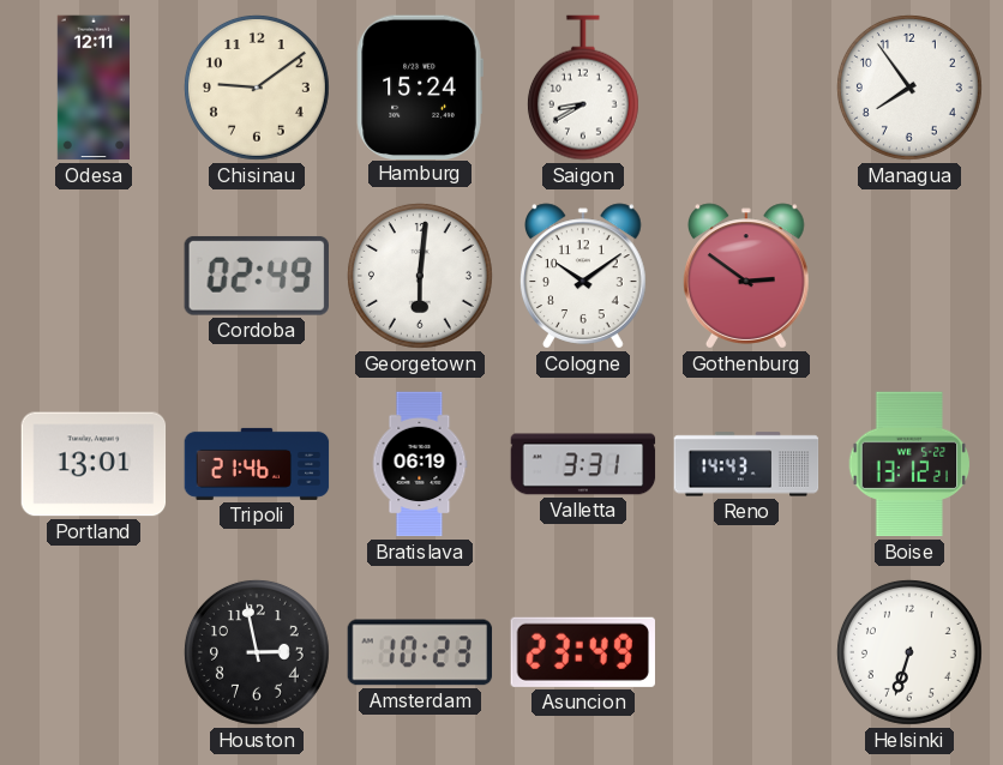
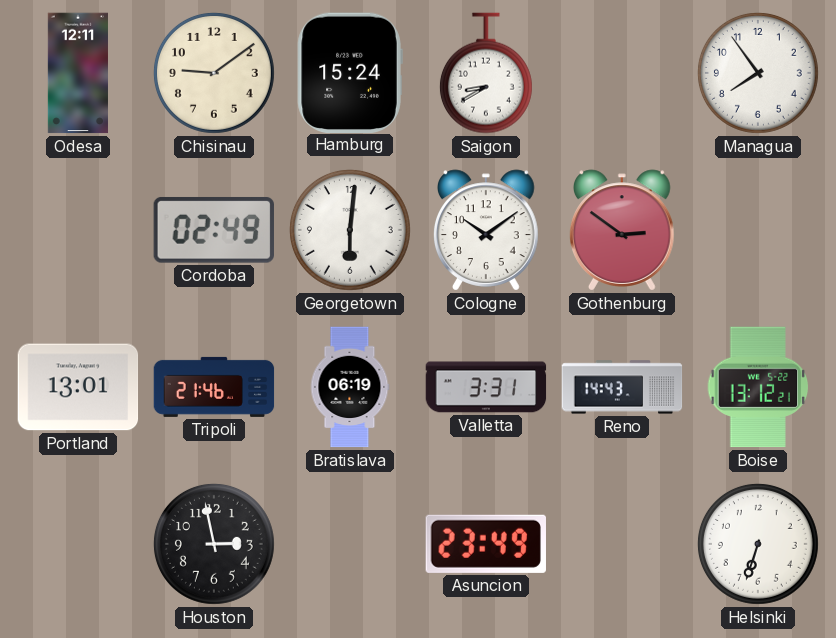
Amsterdam: 10:23 -> none (420, 652)
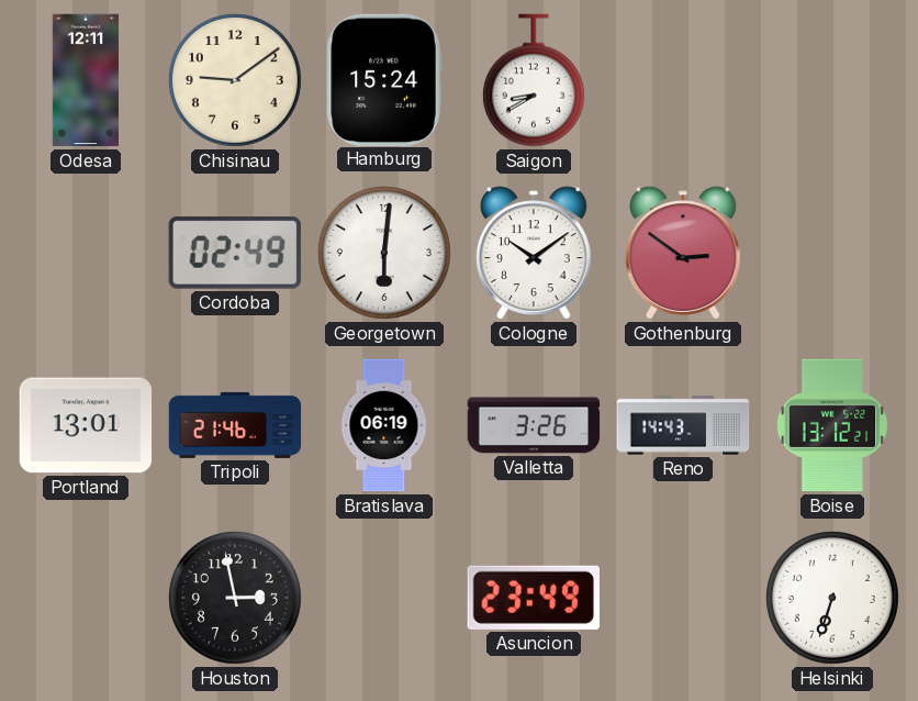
Managua: 7:54 -> none (758, 73)
Valletta: 3:31 -> 3:26 (534, 425)
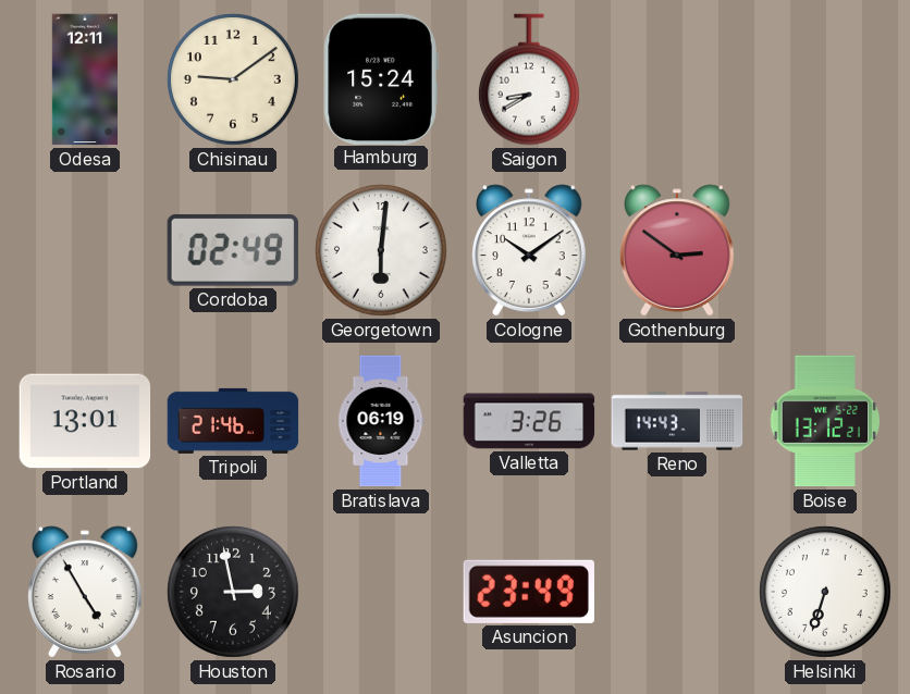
Rosario: none -> 4:55 (86, 592)
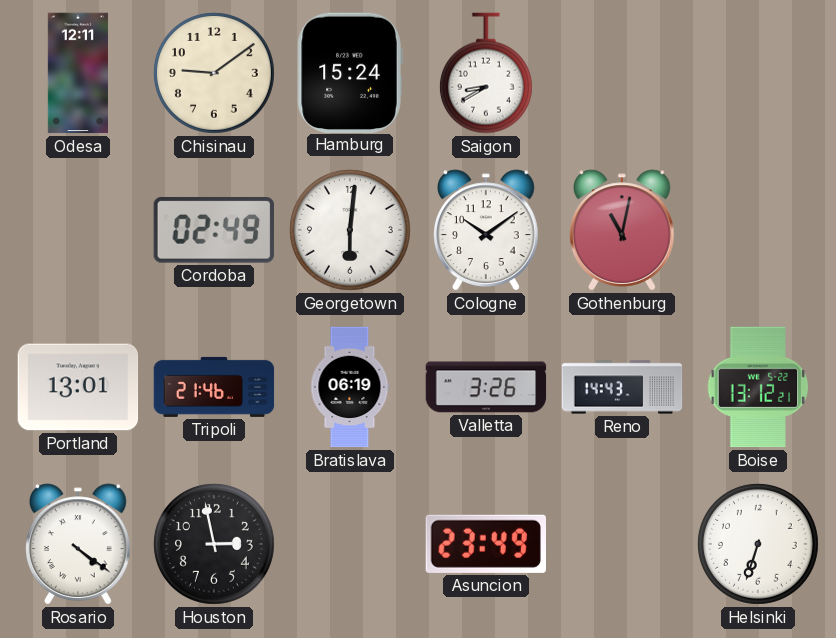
Gothenburg: 2:51 -> 11:02 (623, 230)
Rosario: 4:55 -> 4:21 (79, 544)
